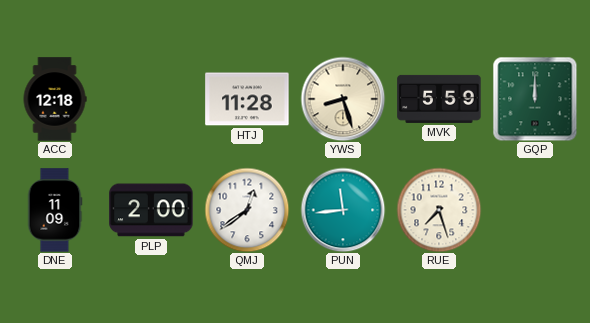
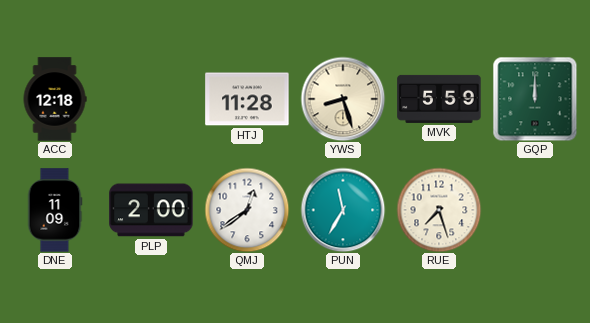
PUN: 11:44 -> 11:35 (343, 210)
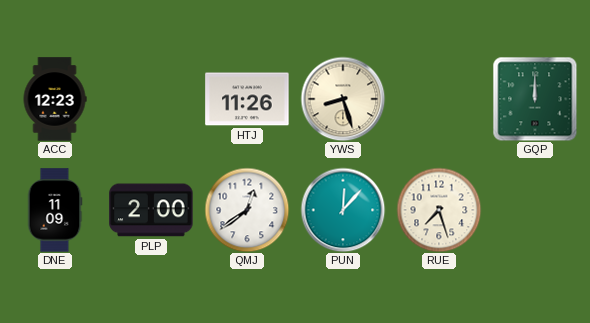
ACC: 12:18 -> 12:23 (55, 99)
HTJ: 11:28 -> 11:26 (247, 99)
MVK: 5:59 -> none (439, 99)
PUN: 11:35 -> 12:07 (343, 210)
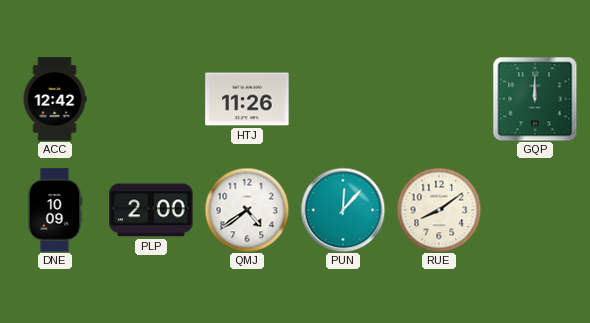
ACC: 12:23 -> 12:42 (55, 99)
YWS: 8:27 -> none (343, 99)
DNE: 11:09 -> 10:09 (55, 210)
QMJ: 12:39 -> 4:39 (247, 210)
RUE: 7:27 -> 8:09 (439, 210)
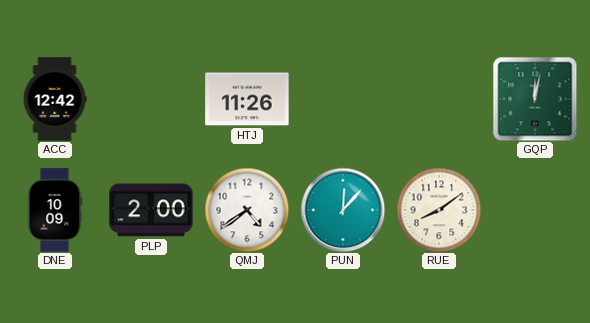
GQP: 12:00 -> 12:02 (535, 99)
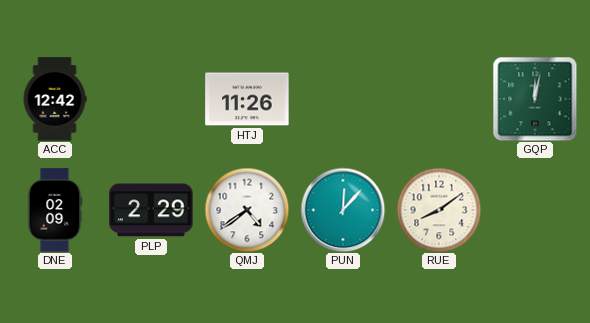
DNE: 10:09 -> 02:09 (55, 210)
PLP: 2:00 -> 2:29 (151, 210)
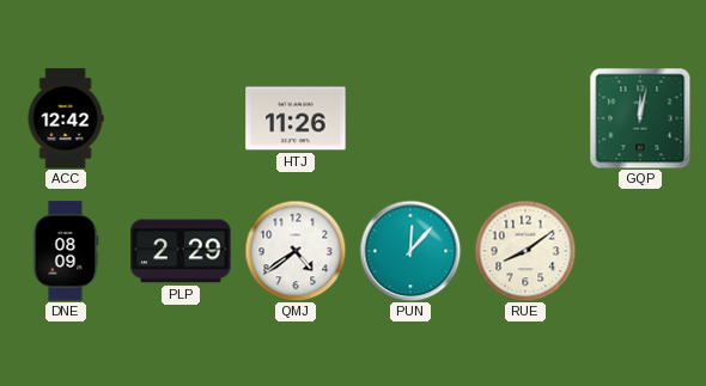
DNE: 02:09 -> 08:09 (66, 251)
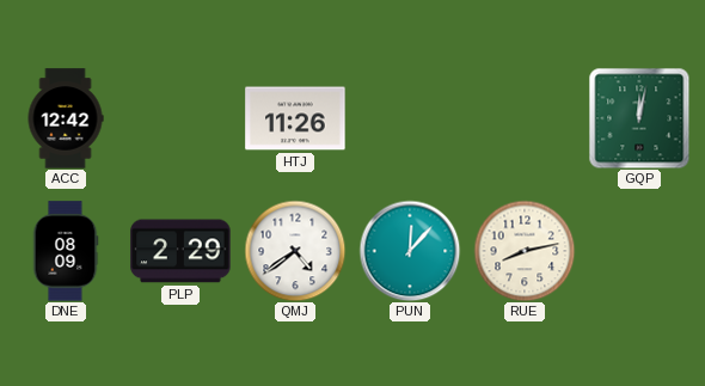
RUE: 8:09 -> 8:13 (525, 251)
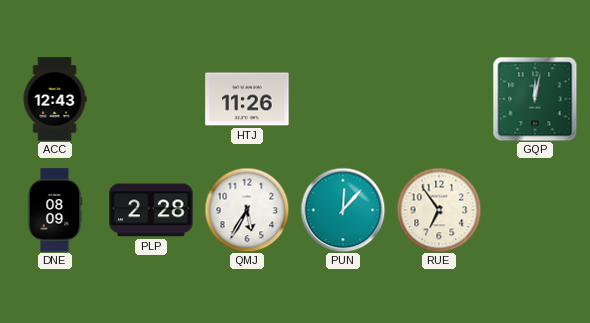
ACC: 12:42 -> 12:43 (55, 99)
PLP: 2:29 -> 2:28 (151, 210)
QMJ: 4:39 -> 5:35 (247, 210)
RUE: 8:13 -> 6:54 (439, 210)
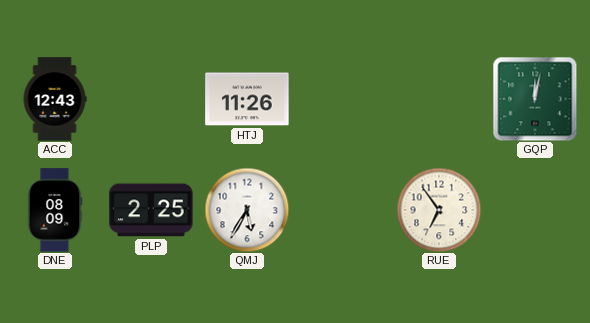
PLP: 2:28 -> 2:25 (151, 210)
PUN: 12:07 -> none (343, 210)
